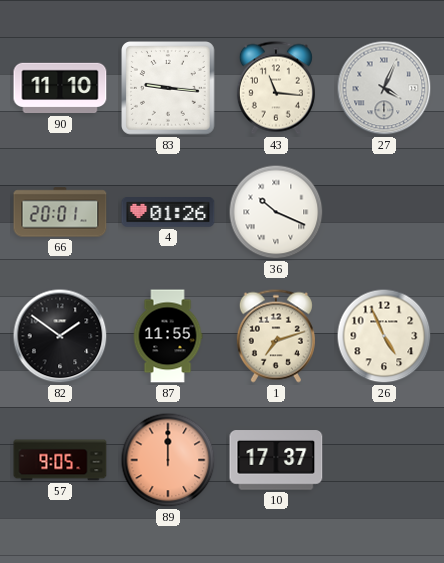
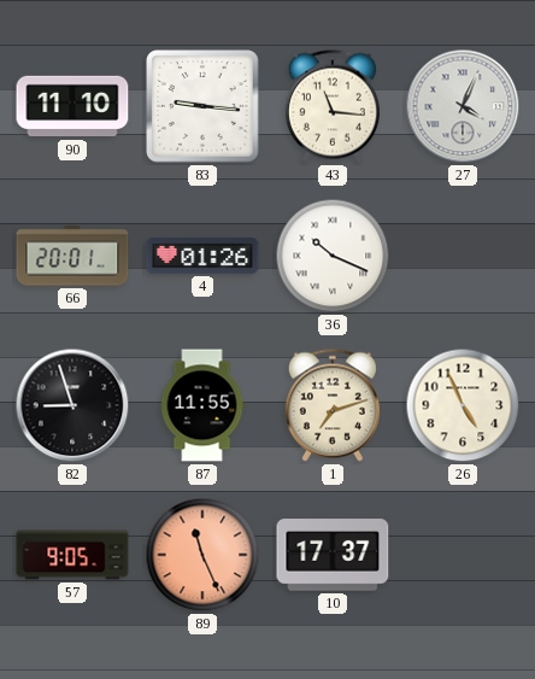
82: 1:51 -> 8:57 (72, 405)
89: 12:00 -> 11:26 (202, 555)
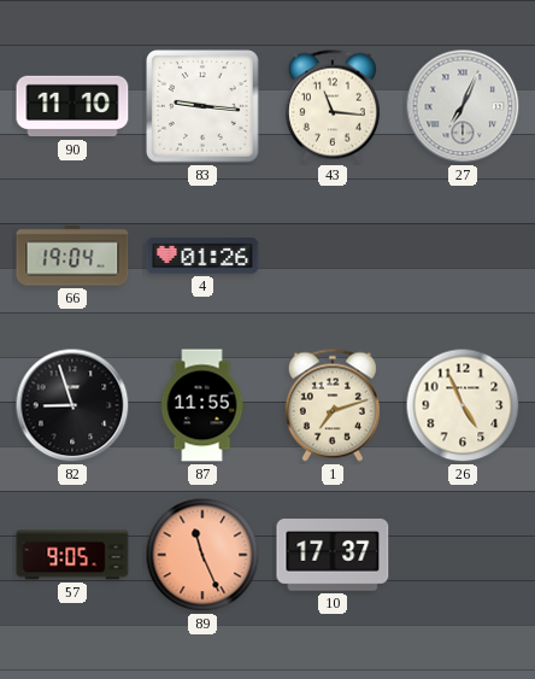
27: 4:04 -> 7:04 (463, 106)
66: 20:01 -> 19:04 (72, 256)
36: 10:19 -> none (333, 256)
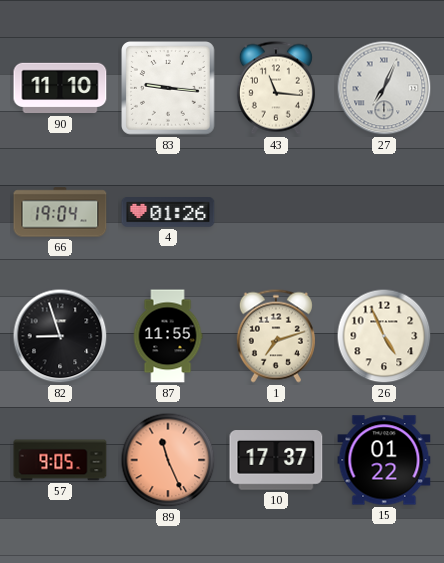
15: none -> 01:22 (384, 460)
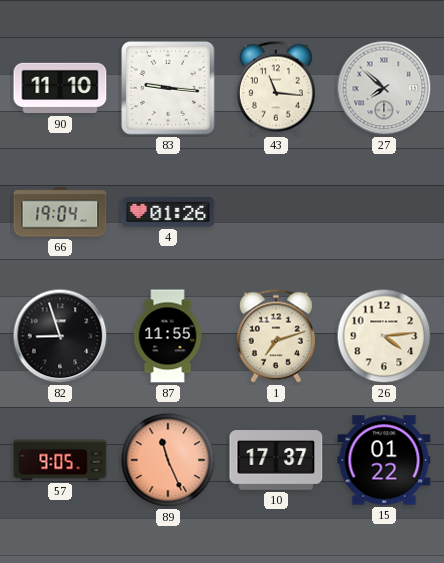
27: 7:04 -> 7:52 (384, 88)
26: 4:56 -> 4:14 (384, 336)
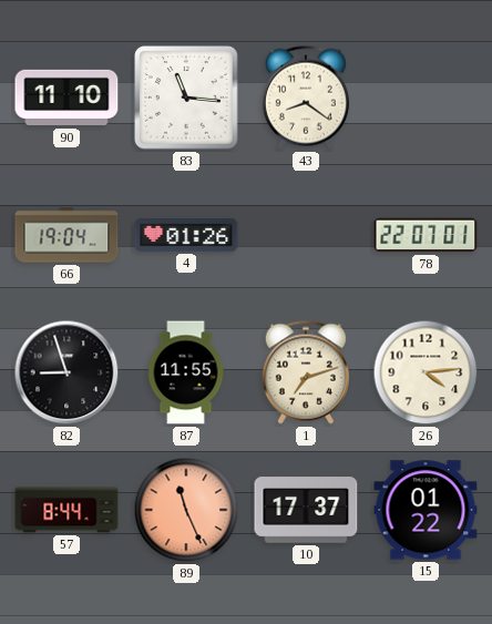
83: 9:16 -> 11:16 (187, 99)
43: 11:16 -> 8:21 (306, 98)
27: 7:52 -> none (384, 88)
78: none -> 22:07 (426, 235)
57: 9:05 -> 8:44 (66, 510)
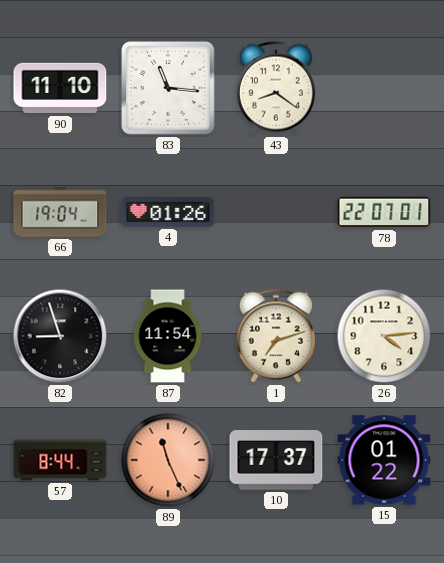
87: 11:55 -> 11:54 (168, 336)
